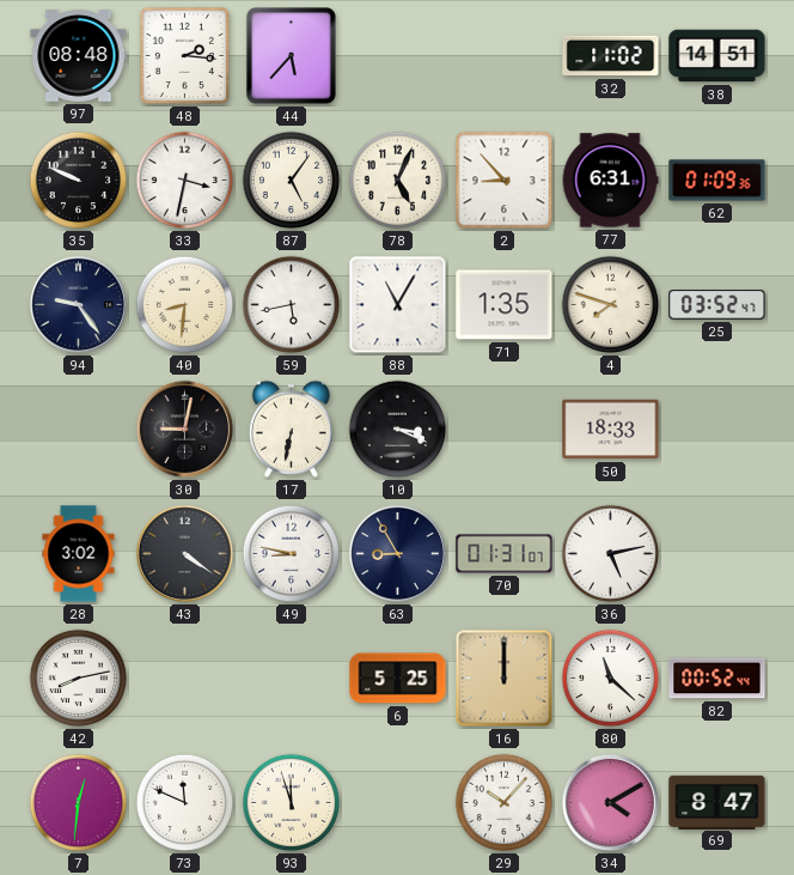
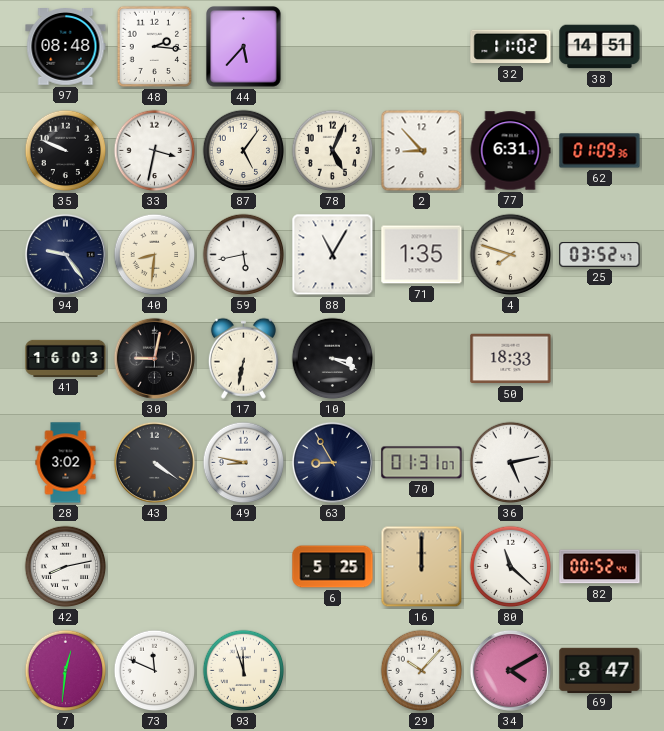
41: none -> 16:03 (66, 358)
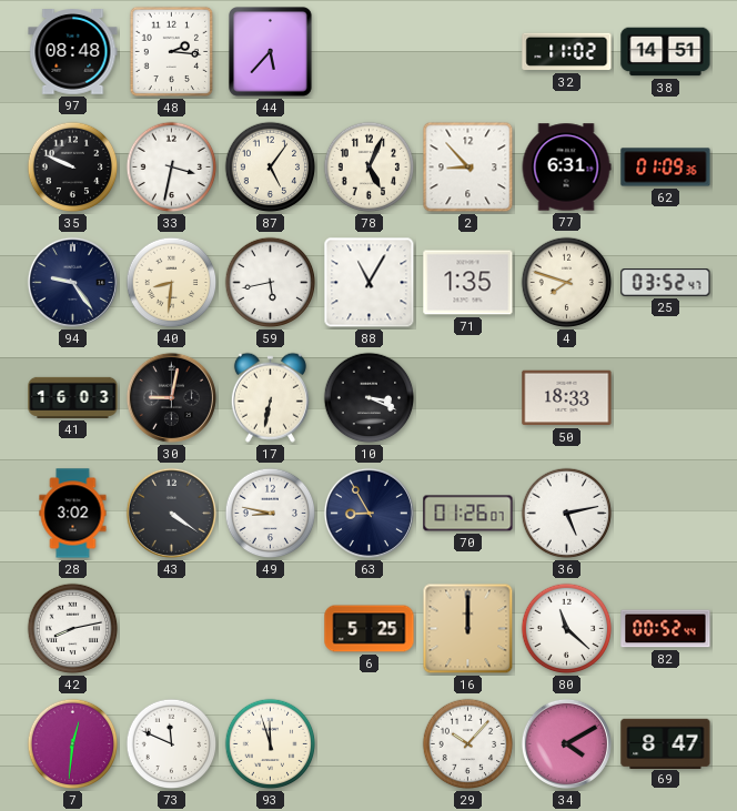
70: 01:31 -> 01:26 (468, 514)
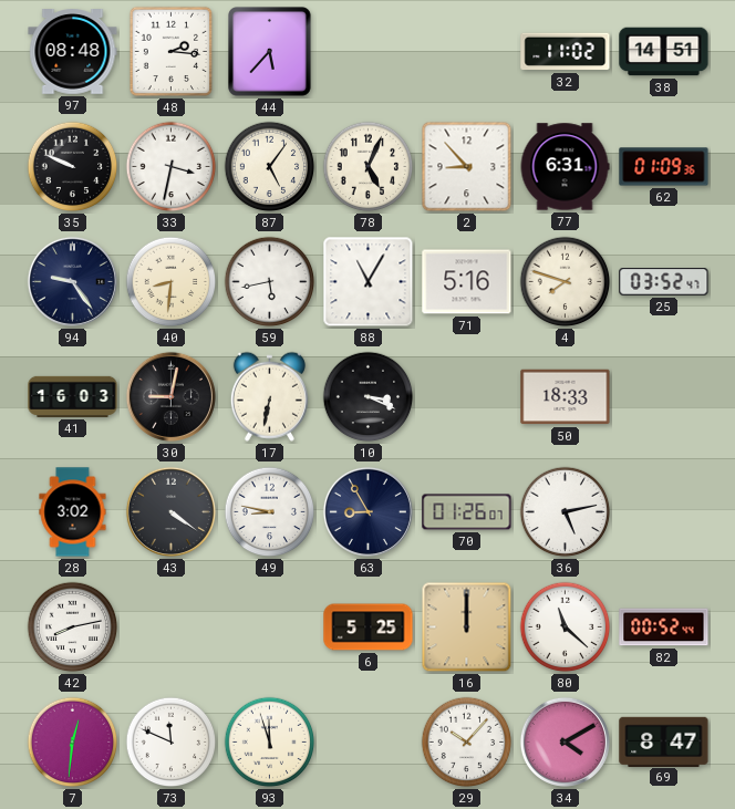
71: 1:35 -> 5:16 (467, 282)
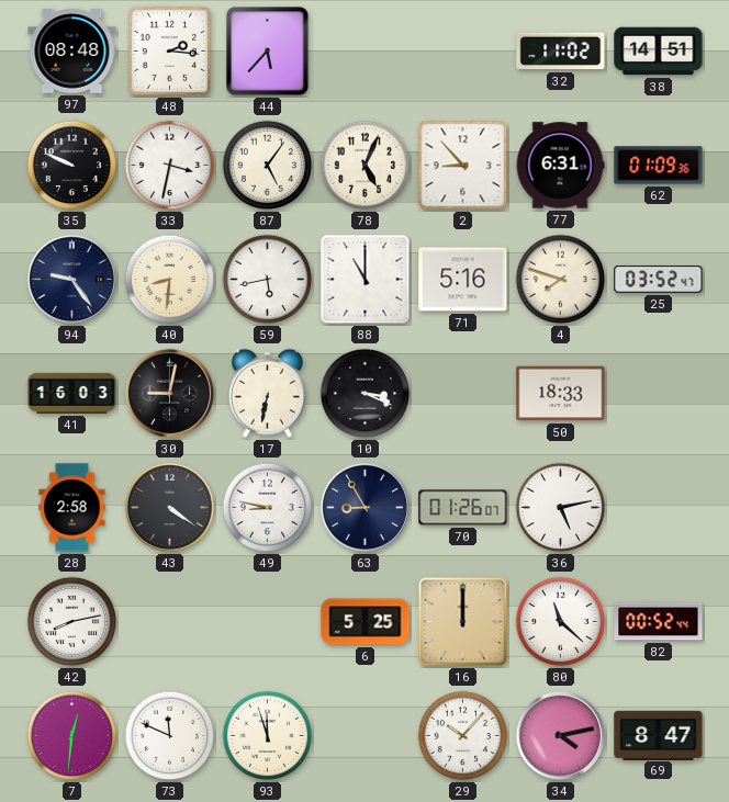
88: 11:05 -> 11:00 (366, 280)
28: 3:02 -> 2:58 (72, 508)
34: 4:10 -> 4:13 (560, 735)
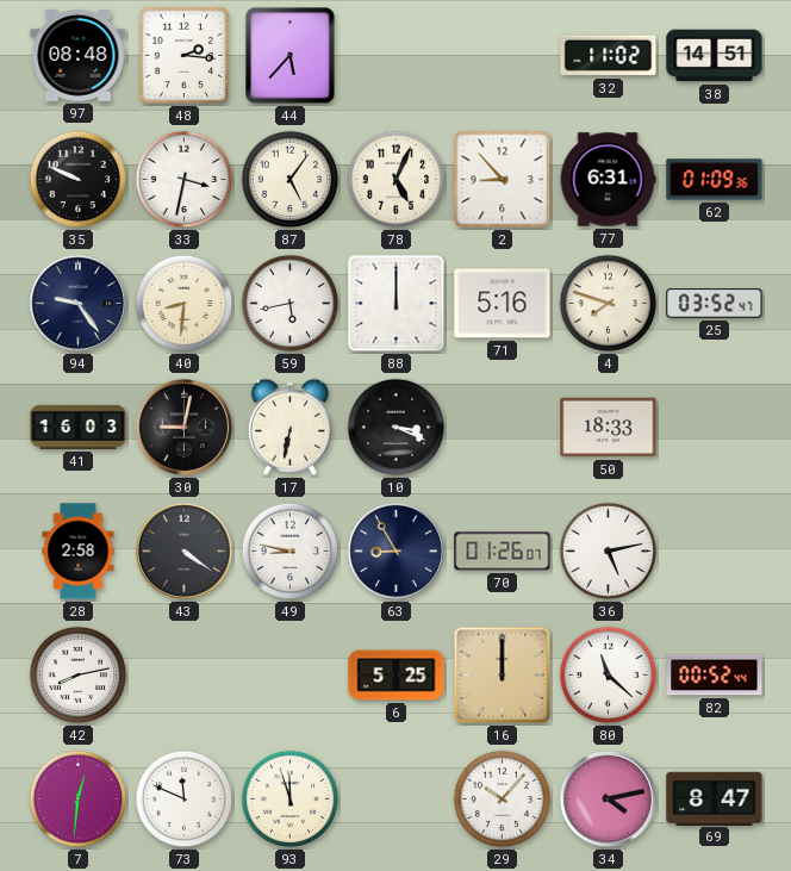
88: 11:00 -> 12:00 (397, 304)
